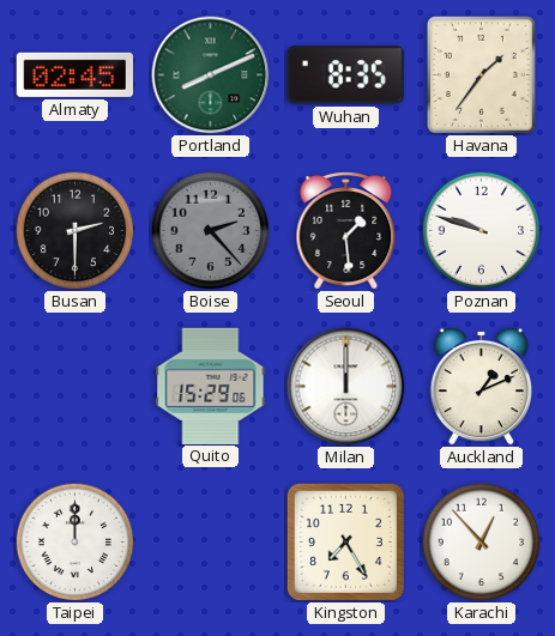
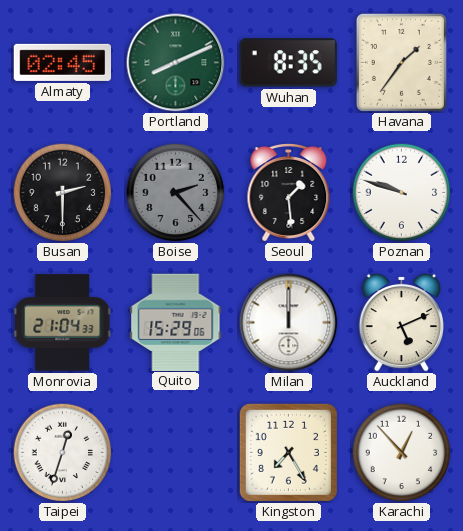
Monrovia: none -> 21:04 (63, 323)
Auckland: 1:11 -> 5:11 (401, 322)
Taipei: 12:00 -> 12:33 (63, 453)
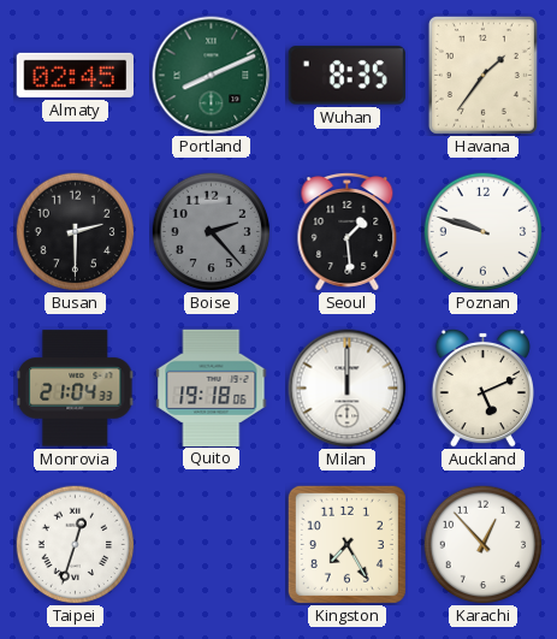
Quito: 15:29 -> 19:18 (212, 387)
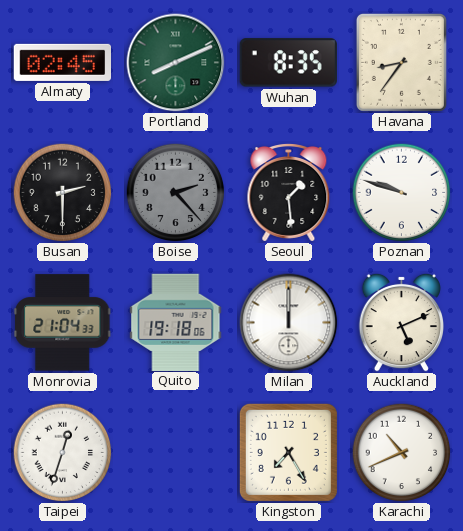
Havana: 1:36 -> 8:36 (401, 62)
Karachi: 12:53 -> 10:41 (402, 453)
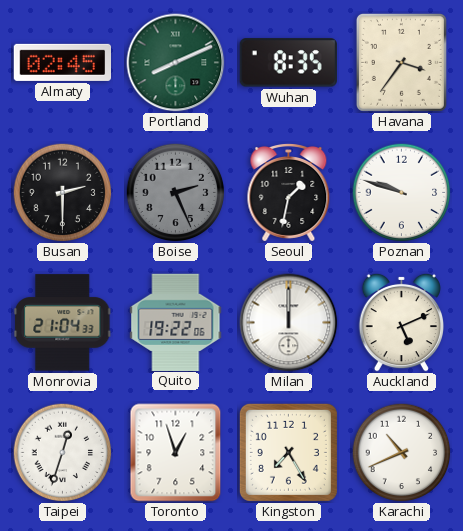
Havana: 8:36 -> 3:36 (401, 62)
Boise: 2:23 -> 2:26 (176, 193)
Seoul: 1:29 -> 1:32 (289, 193)
Quito: 19:18 -> 19:22 (176, 322)
Toronto: none -> 12:57 (176, 453)
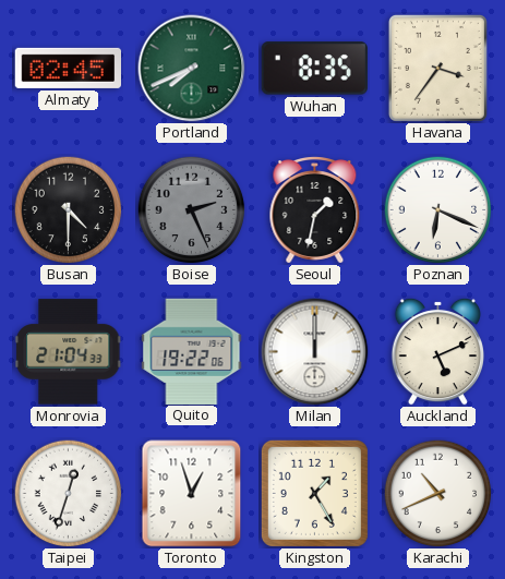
Portland: 8:11 -> 7:41 (192, 69)
Busan: 2:30 -> 4:30 (69, 210)
Poznan: 9:48 -> 6:19 (438, 210)
Kingston: 7:25 -> 1:25 (314, 493)
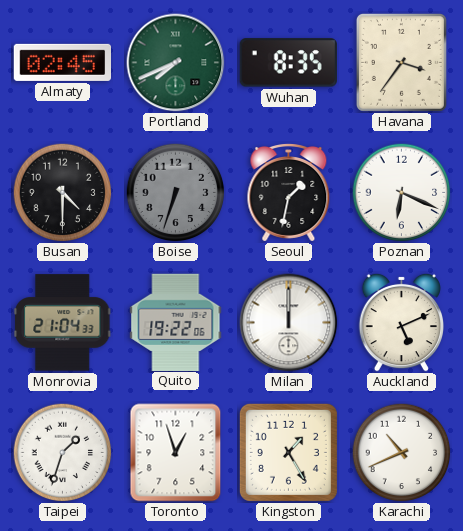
Boise: 2:26 -> 6:33 (176, 193)
Taipei: 12:33 -> 1:33 (63, 453)
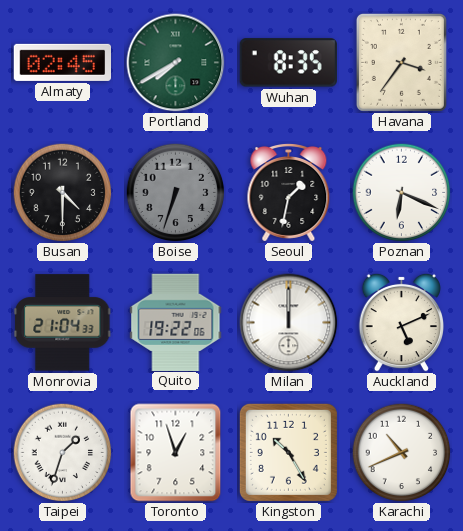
Portland: 7:41 -> 7:40 (176, 63)
Kingston: 1:25 -> 10:25 (288, 452)
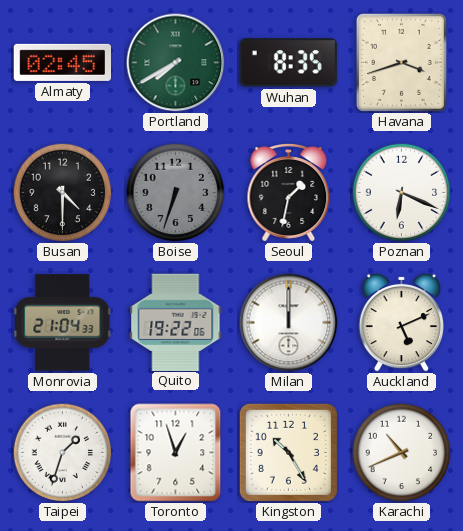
Havana: 3:36 -> 3:42 (401, 62)
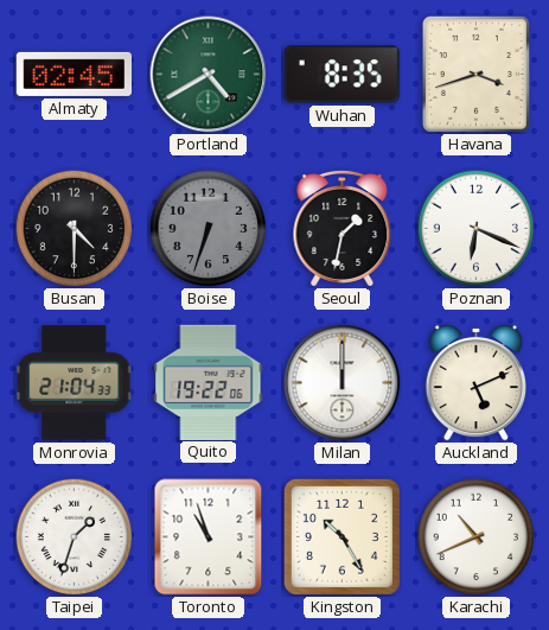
Portland: 7:40 -> 4:40 (209, 75)
Toronto: 12:57 -> 10:57 (209, 537)
